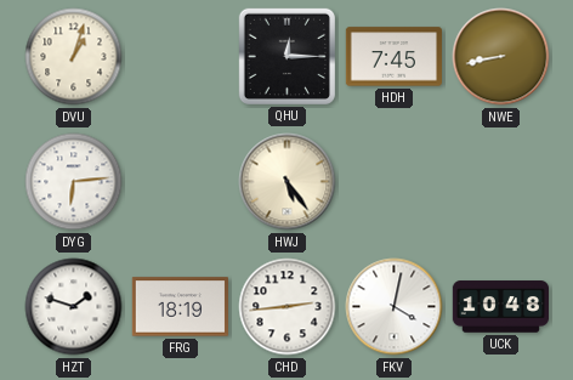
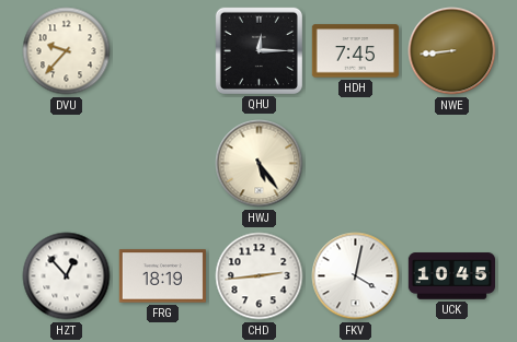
DVU: 1:03 -> 9:37 (67, 51)
NWE: 8:43 -> 8:44 (452, 51)
DYG: 6:14 -> none (74, 182)
HZT: 1:48 -> 12:53 (67, 276)
UCK: 10:48 -> 10:45 (451, 276)
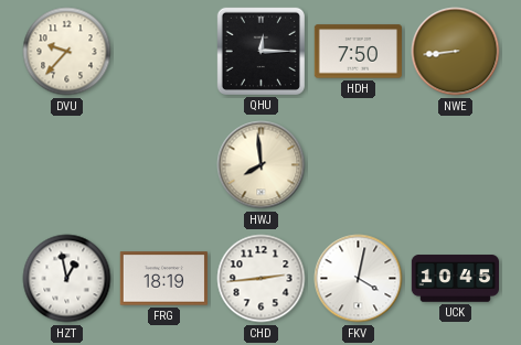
HDH: 7:45 -> 7:50 (358, 52)
HWJ: 5:24 -> 7:59 (262, 165)
HZT: 12:53 -> 12:58 (67, 279)
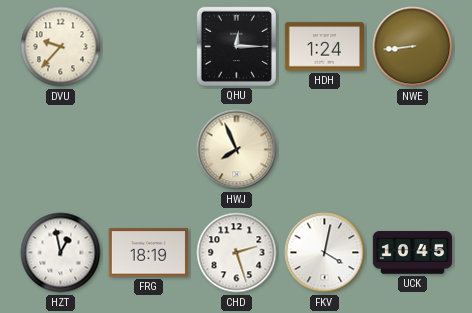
HDH: 7:50 -> 1:24 (324, 47)
HWJ: 7:59 -> 7:56 (237, 150)
CHD: 2:44 -> 2:27 (237, 253)
